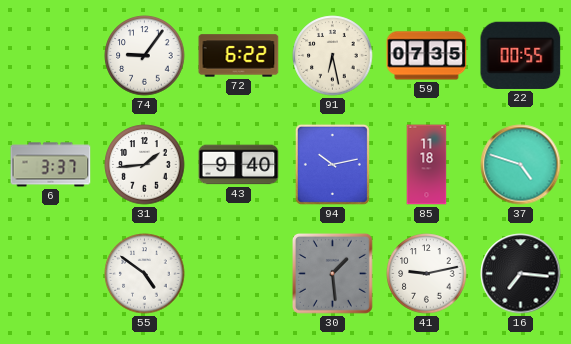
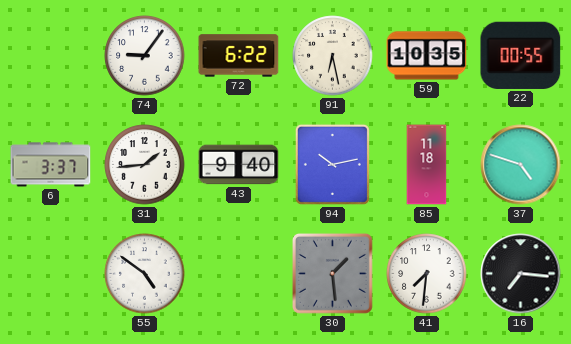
59: 07:35 -> 10:35 (427, 56)
41: 9:13 -> 7:31 (427, 274)
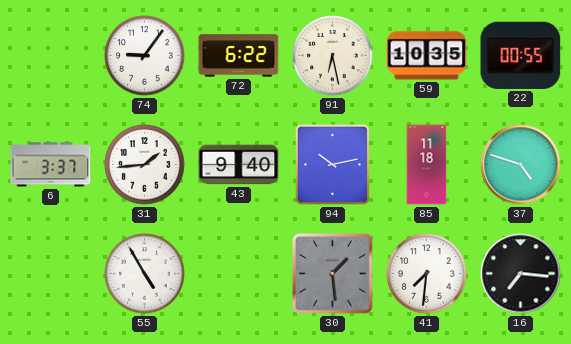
55: 4:51 -> 4:55 (145, 274)
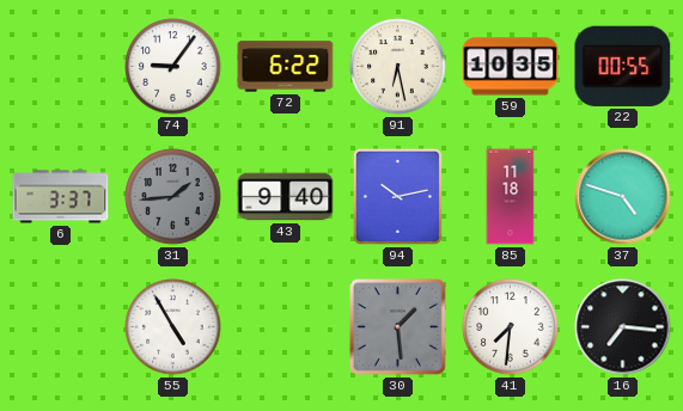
31 dial: white -> grey (173, 197)
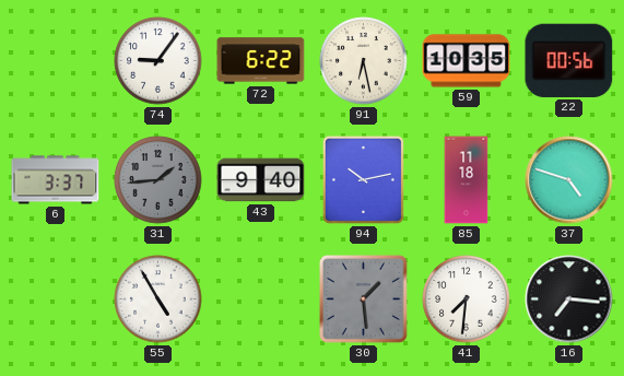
22: 00:55 -> 00:56 (569, 60)
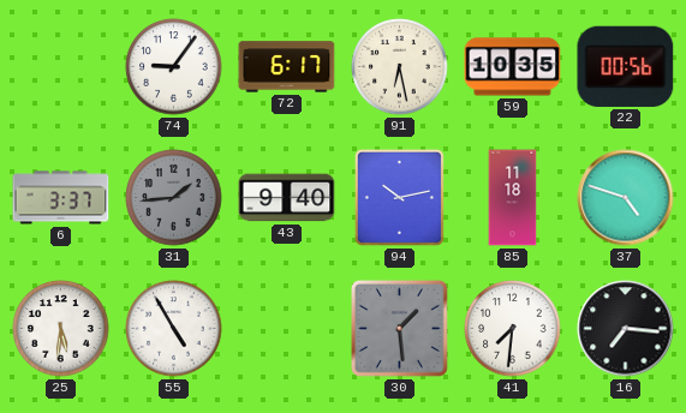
72: 6:22 -> 6:17 (287, 67)
25: none -> 5:31 (61, 329)
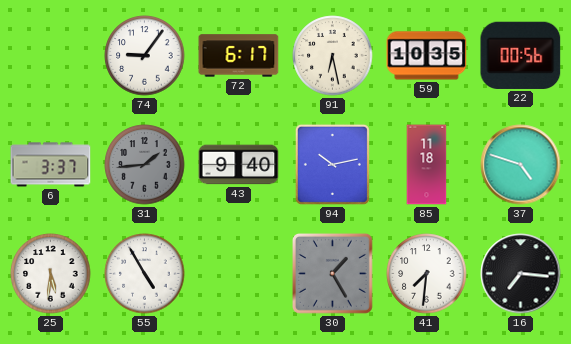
30: 1:29 -> 1:25 (332, 273)
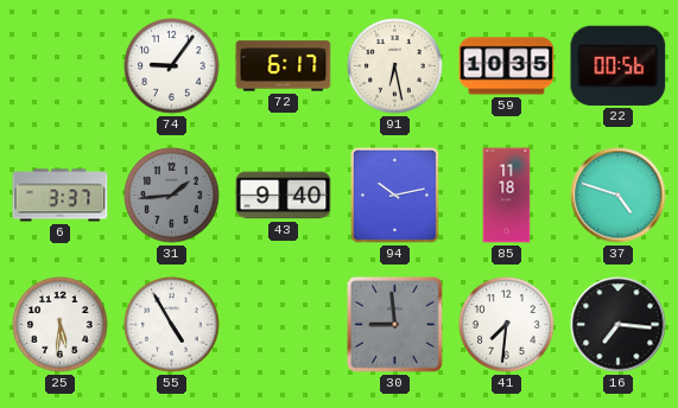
30: 1:25 -> 8:59 (394, 324)
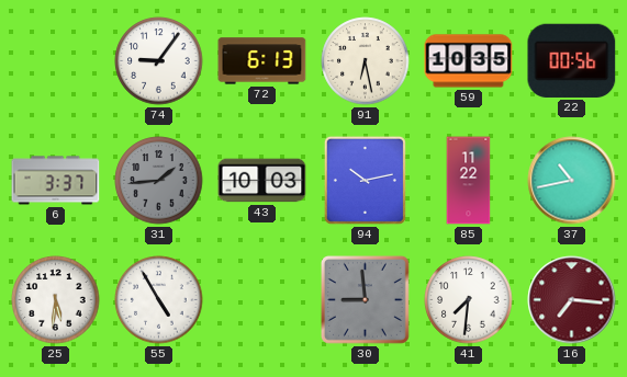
72: 6:17 -> 6:13 (262, 61)
43: 9:40 -> 10:03 (262, 181)
85: 11:18 -> 11:22 (469, 181)
37: 4:48 -> 10:43 (572, 181)
16 dial: black -> burgundy (572, 300)
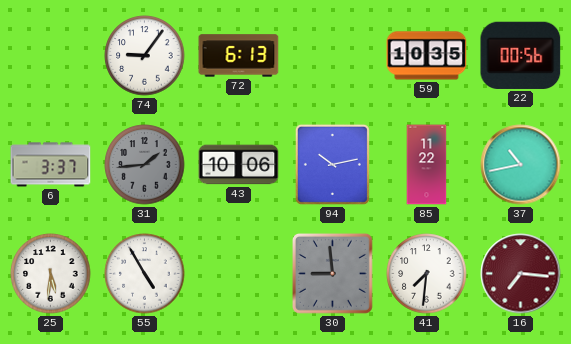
91: 6:28 -> none (366, 61)
43: 10:03 -> 10:06 (239, 165)
